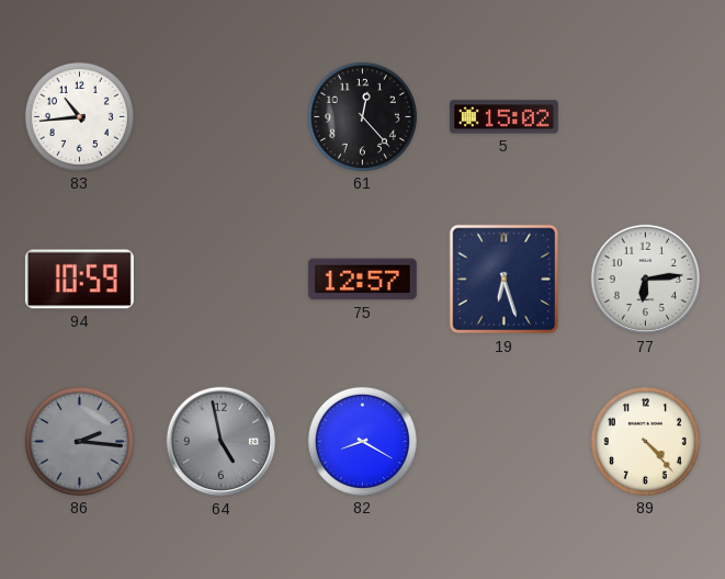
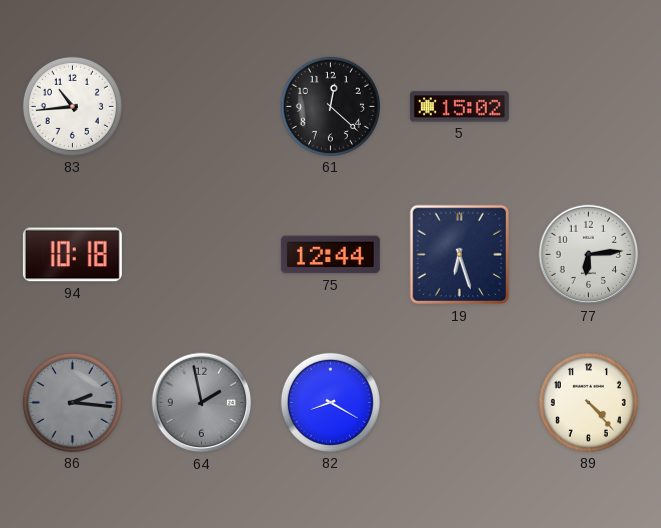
61: 12:23 -> 12:22 (330, 106)
94: 10:59 -> 10:18 (72, 255)
75: 12:57 -> 12:44 (330, 255)
64: 4:58 -> 1:58 (202, 403)
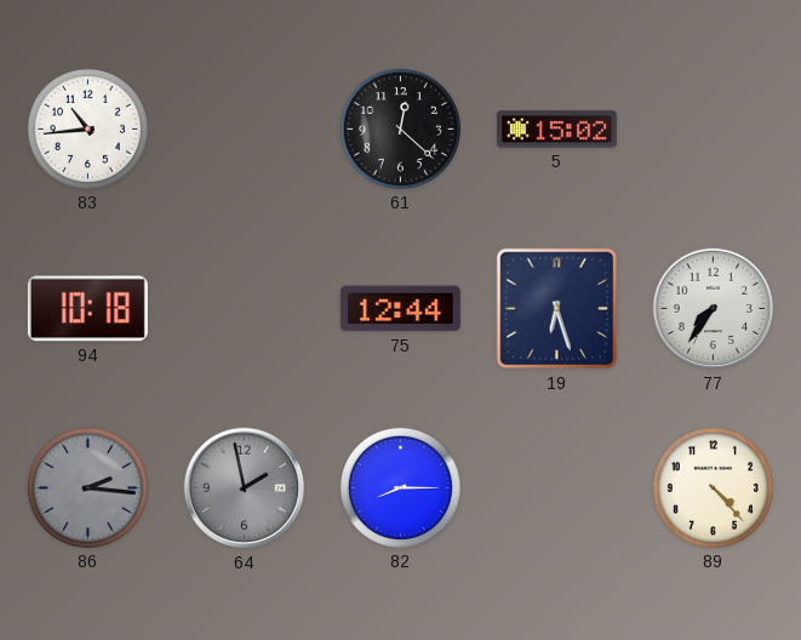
77: 6:14 -> 7:36 (714, 309)
82: 8:20 -> 8:15 (400, 487)
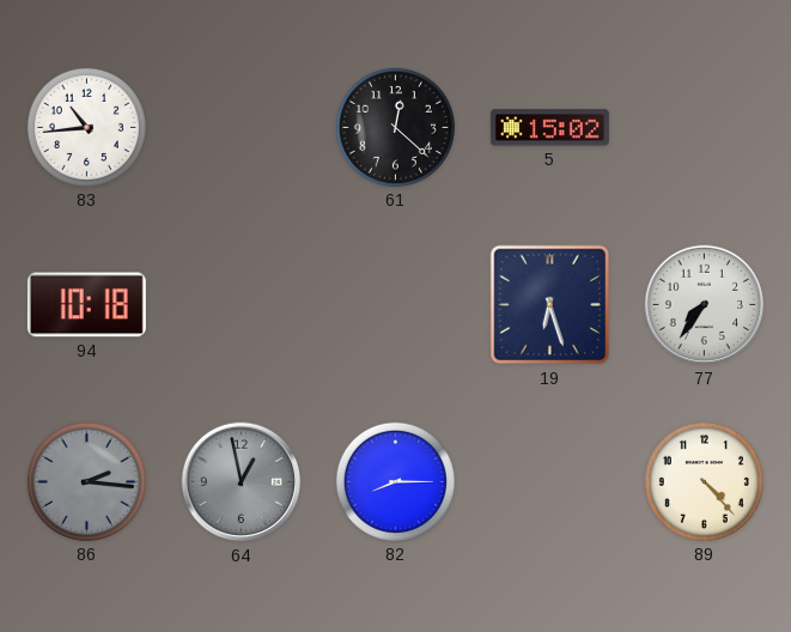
75: 12:44 -> none (400, 309)
64: 1:58 -> 12:58 (242, 482)
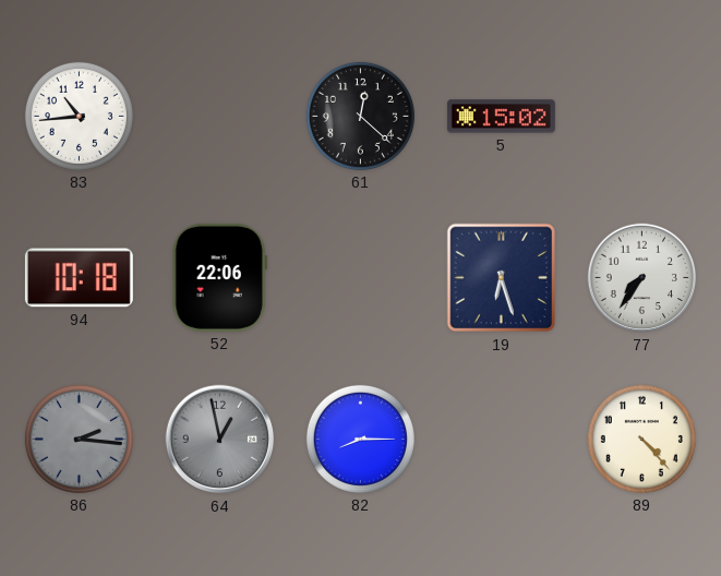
52: none -> 22:06 (219, 277)
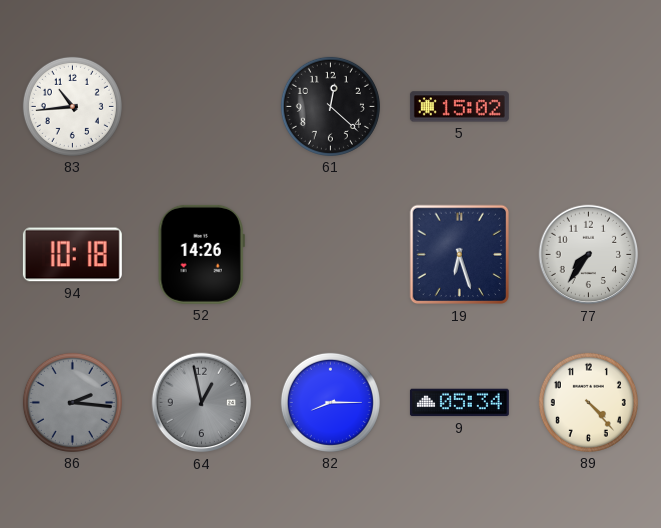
52: 22:06 -> 14:26 (201, 254)
9: none -> 05:34 (459, 403)
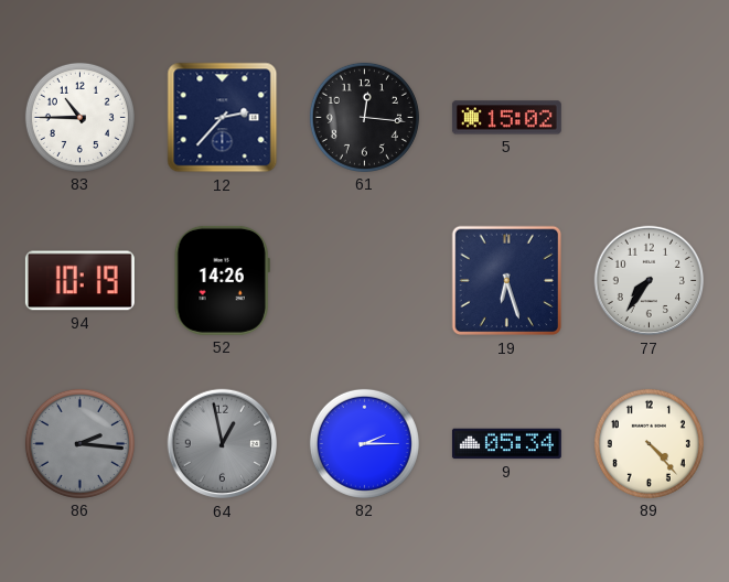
83: 10:44 -> 10:45 (79, 117)
12: none -> 2:37 (223, 118)
61: 12:22 -> 12:16 (364, 117)
94: 10:18 -> 10:19 (79, 281)
82: 8:15 -> 2:15 (364, 443)
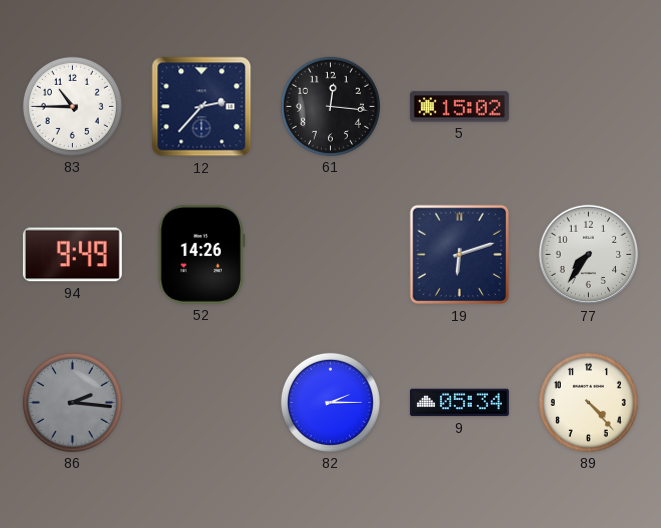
94: 10:19 -> 9:49 (72, 255)
19: 6:27 -> 6:12 (459, 255)
64: 12:58 -> none (223, 444)
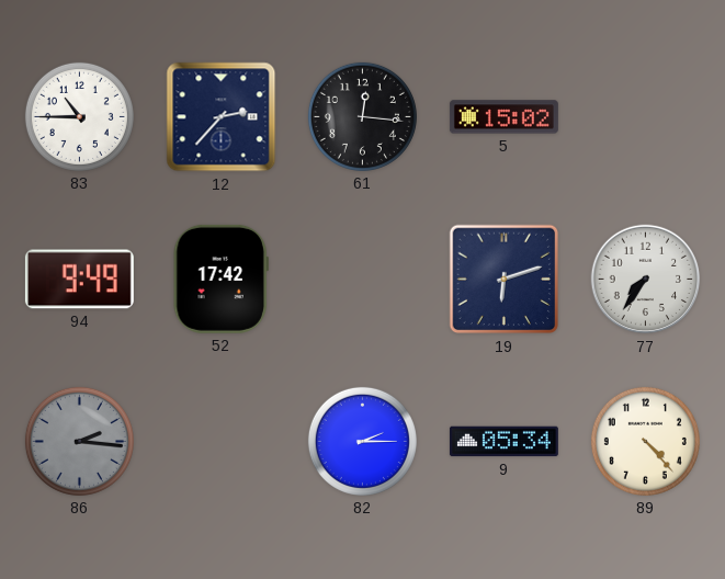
52: 14:26 -> 17:42 (220, 279)
